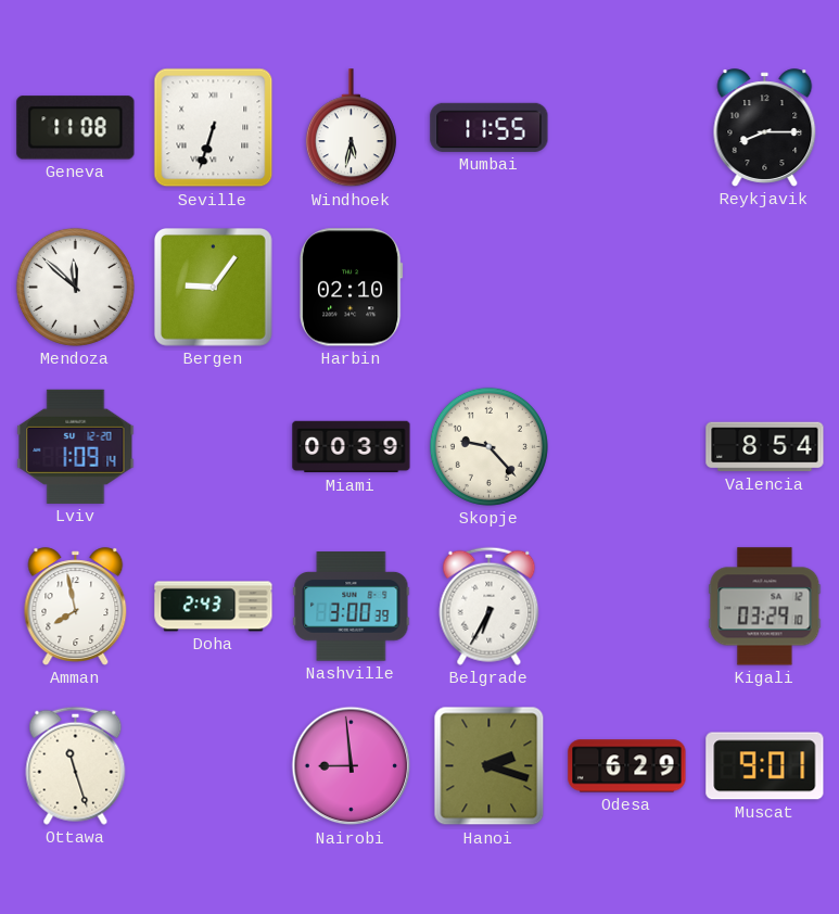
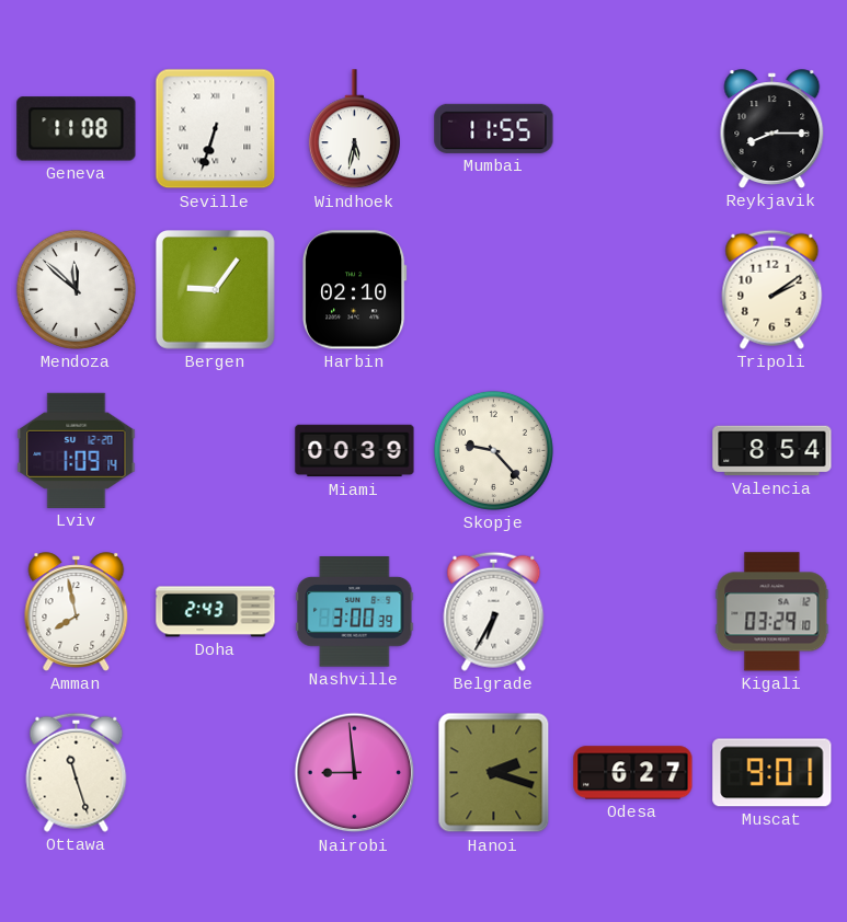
Tripoli: none -> 2:09 (772, 289)
Odesa: 6:29 -> 6:27 (633, 773)
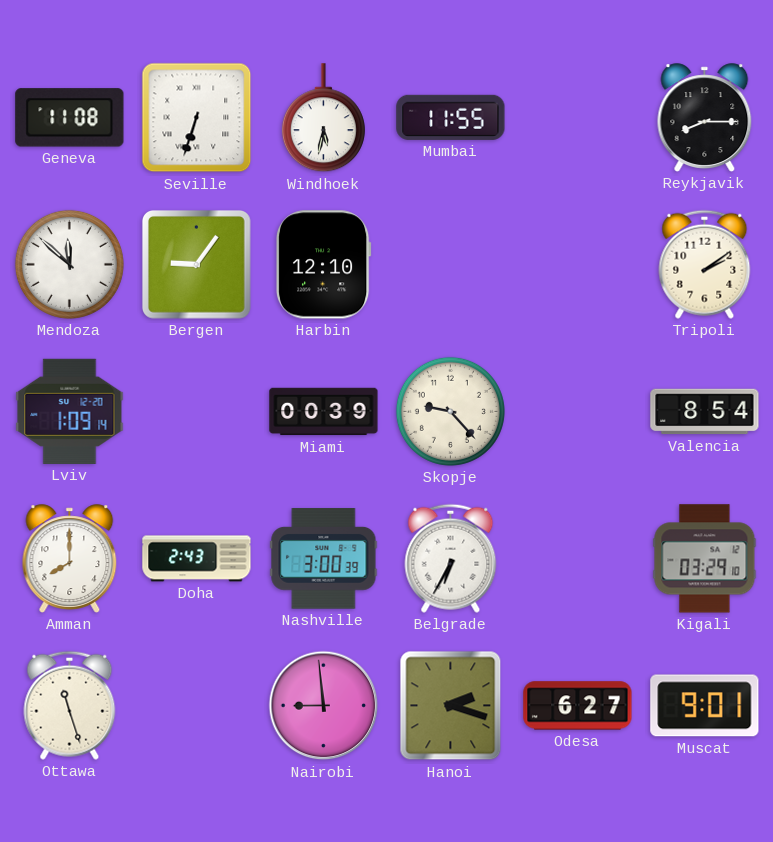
Harbin: 02:10 -> 12:10 (323, 265)
Amman: 7:58 -> 8:00 (70, 559)
